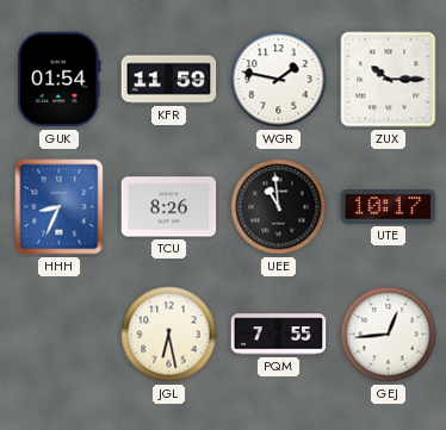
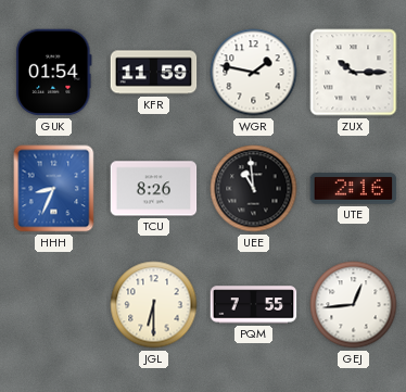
UTE: 10:17 -> 2:16 (354, 189)
JGL: 6:28 -> 6:30 (154, 305)
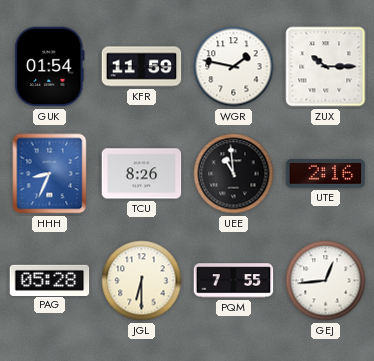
PAG: none -> 05:28 (50, 280)
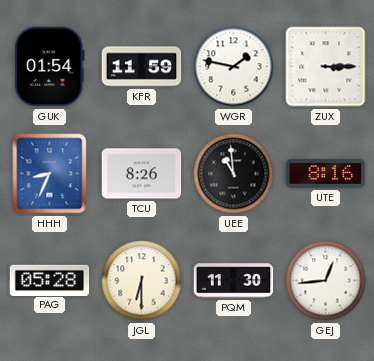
ZUX: 10:15 -> 3:15 (326, 67)
UTE: 2:16 -> 8:16 (326, 174)
PQM: 7:55 -> 11:30 (234, 281)
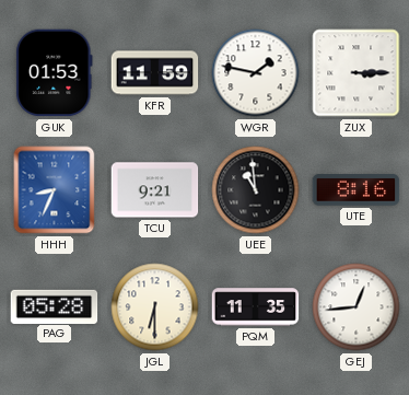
GUK: 01:54 -> 01:53 (55, 73)
TCU: 8:26 -> 9:21 (155, 190)
PQM: 11:30 -> 11:35 (256, 307)
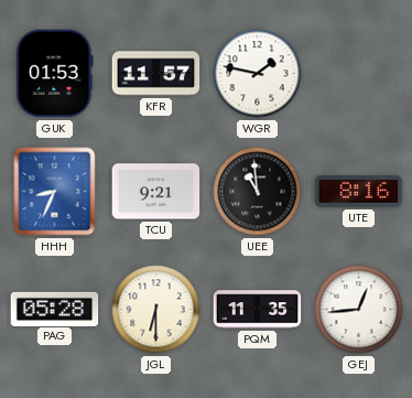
KFR: 11:59 -> 11:57 (156, 74)
ZUX: 3:15 -> none (357, 73)
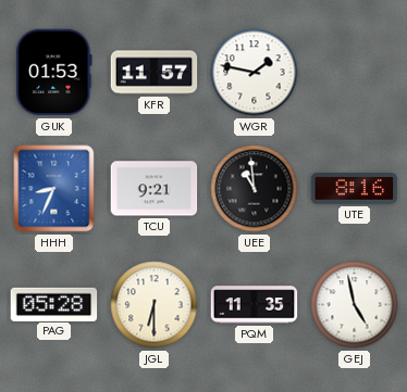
GEJ: 12:44 -> 4:58 (355, 305)
